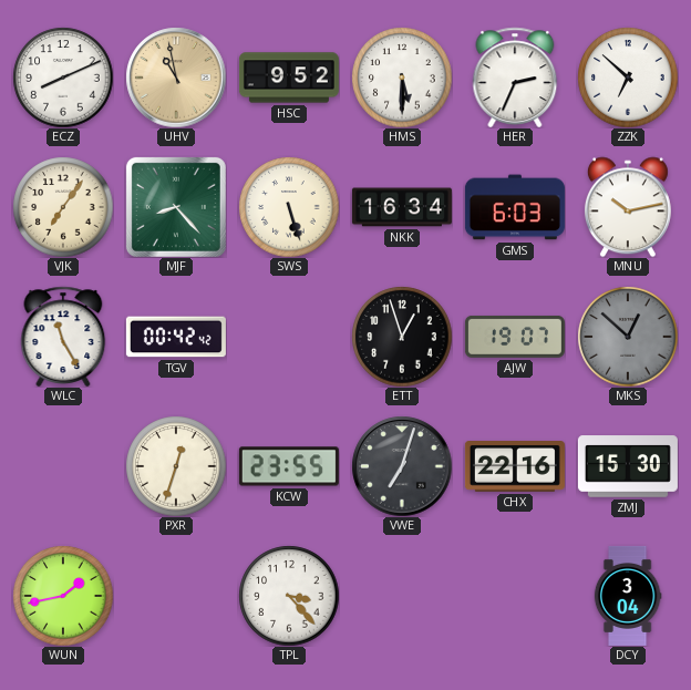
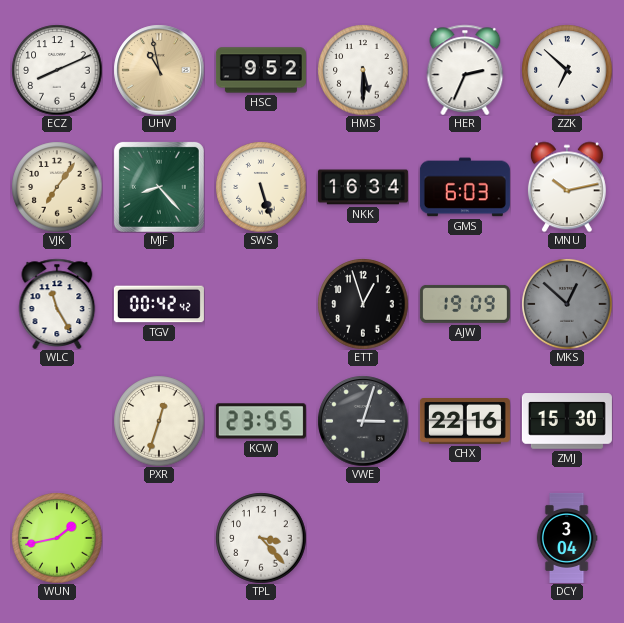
AJW: 19:07 -> 19:09 (465, 304)
VWE: 7:03 -> 3:03 (363, 421)
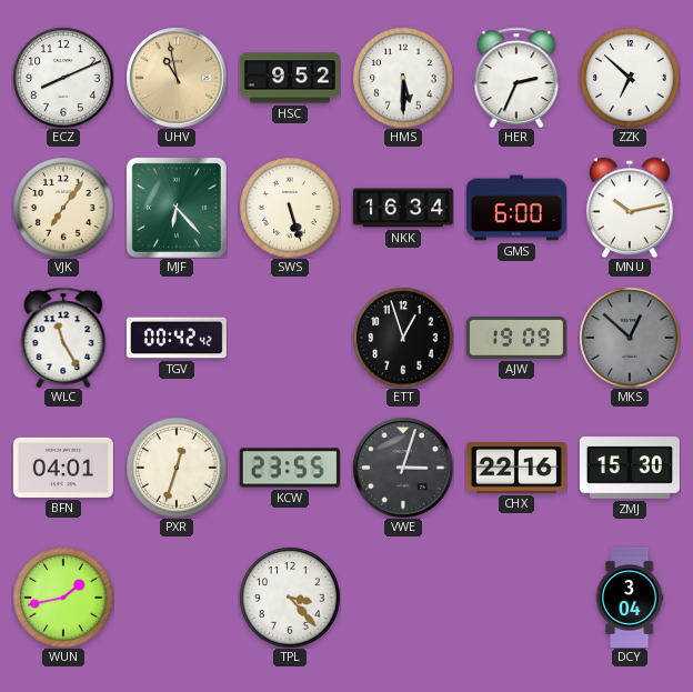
MJF: 8:23 -> 6:23 (177, 208)
GMS: 6:03 -> 6:00 (516, 208)
BFN: none -> 04:01 (63, 468)
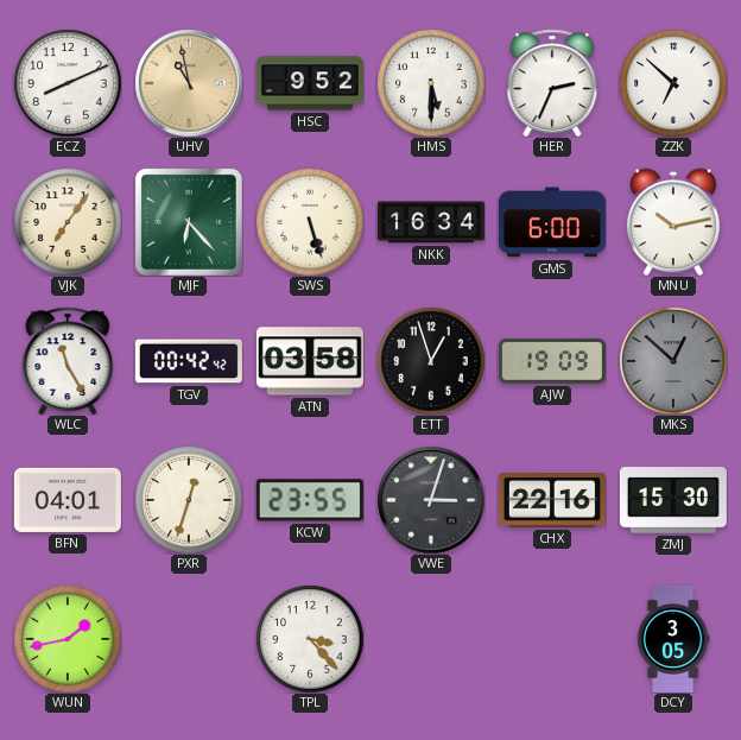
ATN: none -> 03:58 (310, 361)
DCY: 3:04 -> 3:05 (673, 639)
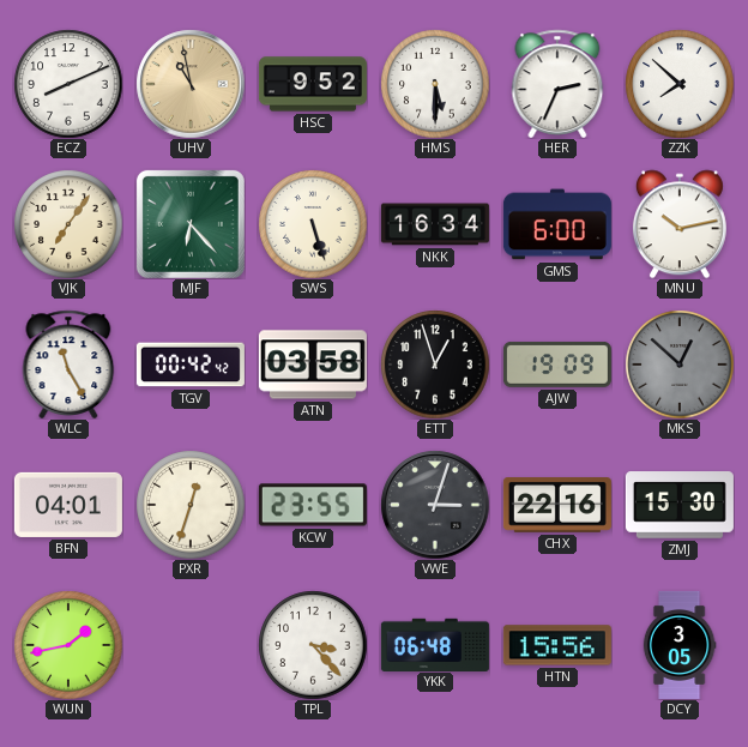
ZZK: 6:52 -> 7:52 (680, 84)
YKK: none -> 06:48 (435, 644)
HTN: none -> 15:56 (557, 645)
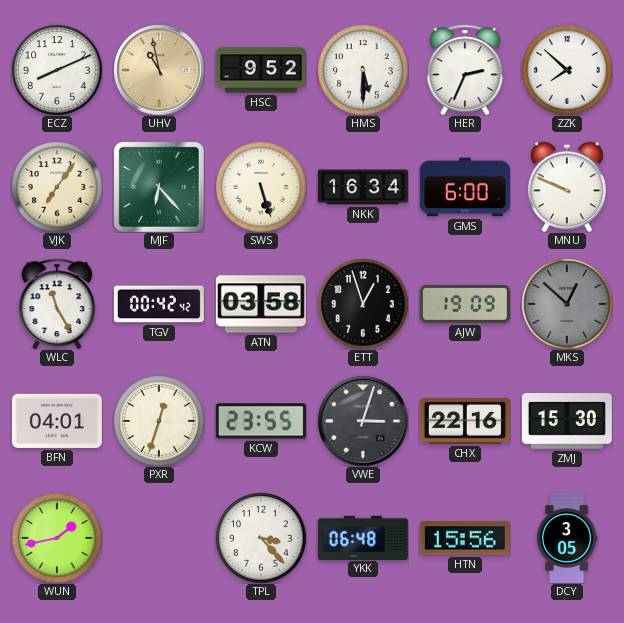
MNU: 10:13 -> 9:49 (567, 187)
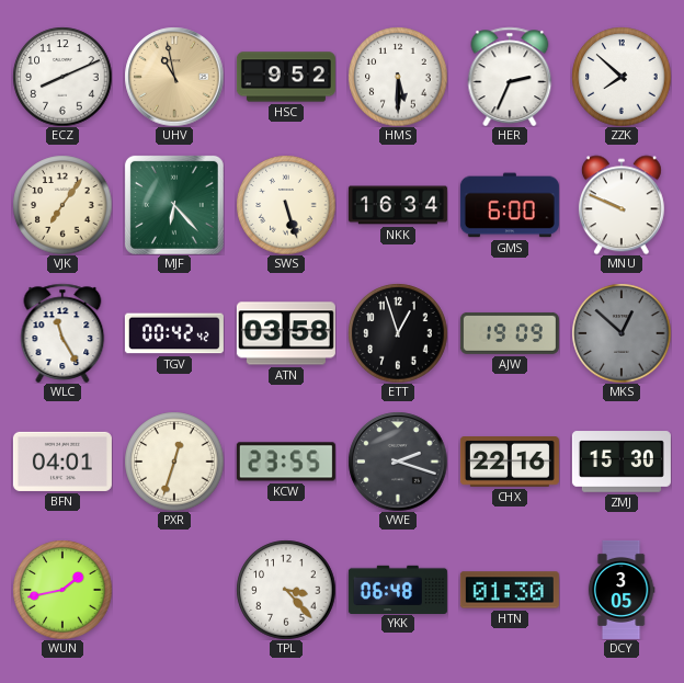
VWE: 3:03 -> 2:18 (398, 462)
HTN: 15:56 -> 01:30 (510, 590)
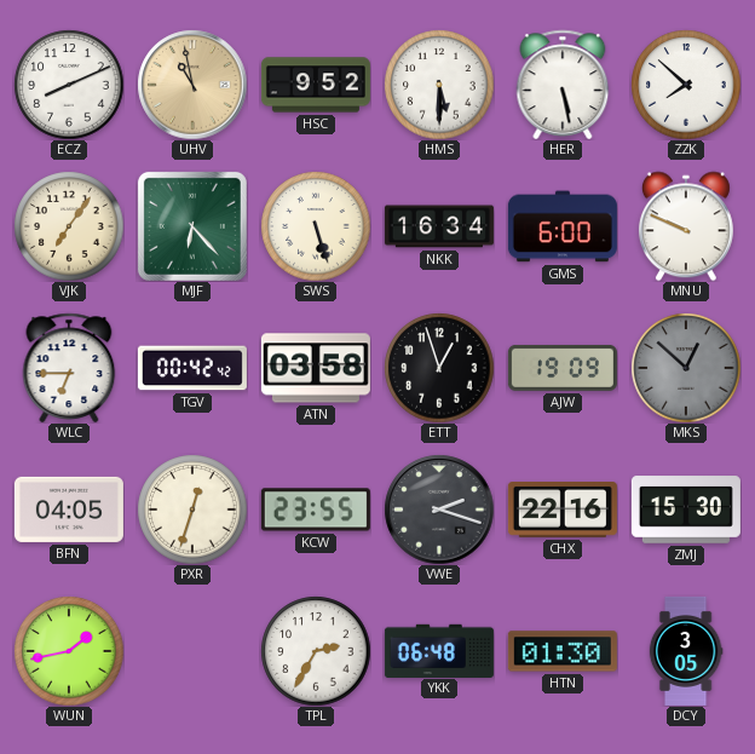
HER: 2:34 -> 5:28 (563, 84)
WLC: 11:25 -> 6:45 (69, 367)
BFN: 04:01 -> 04:05 (69, 510)
TPL: 3:23 -> 2:35 (316, 651)
